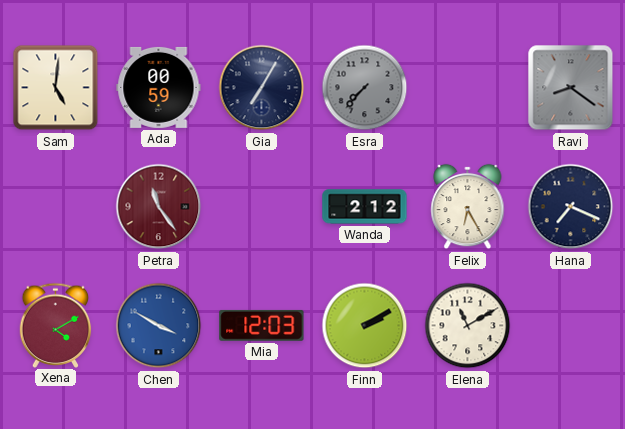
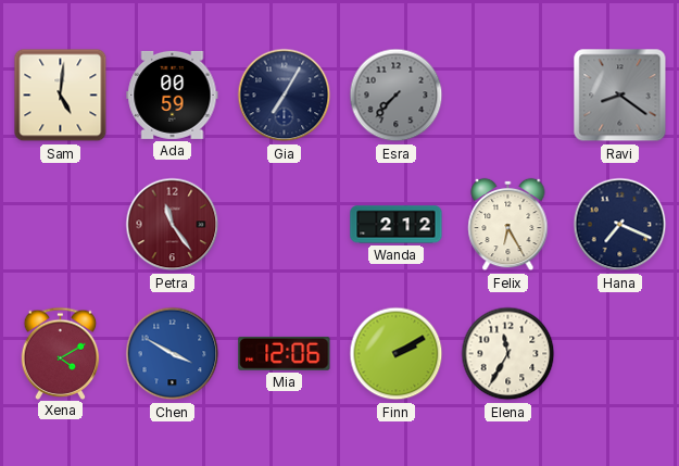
Mia: 12:03 -> 12:06 (285, 353)
Elena: 11:10 -> 11:35 (508, 354)
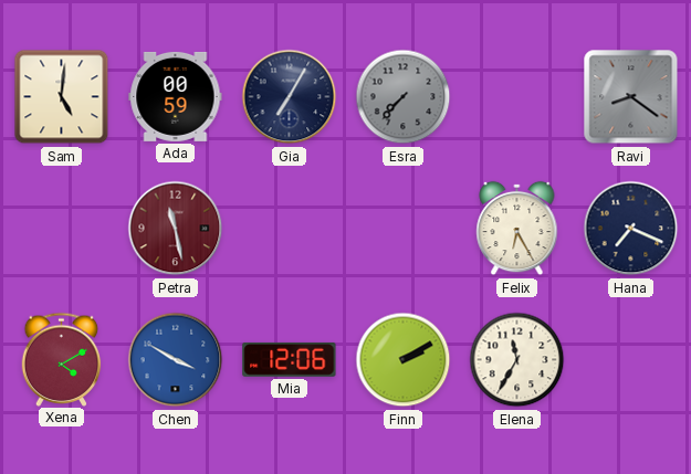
Petra: 11:24 -> 11:28 (176, 229)
Wanda: 2:12 -> none (397, 225)
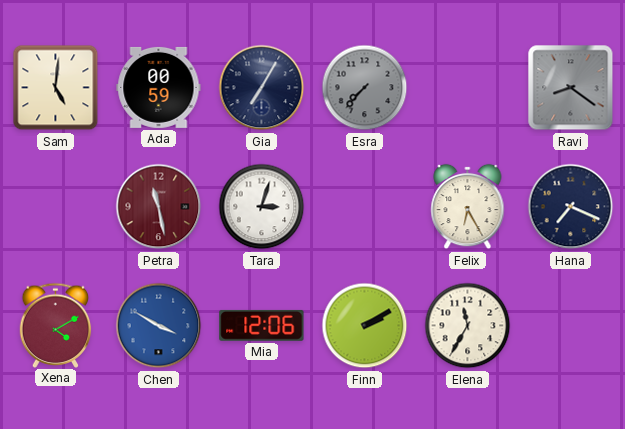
Tara: none -> 3:03 (262, 207)
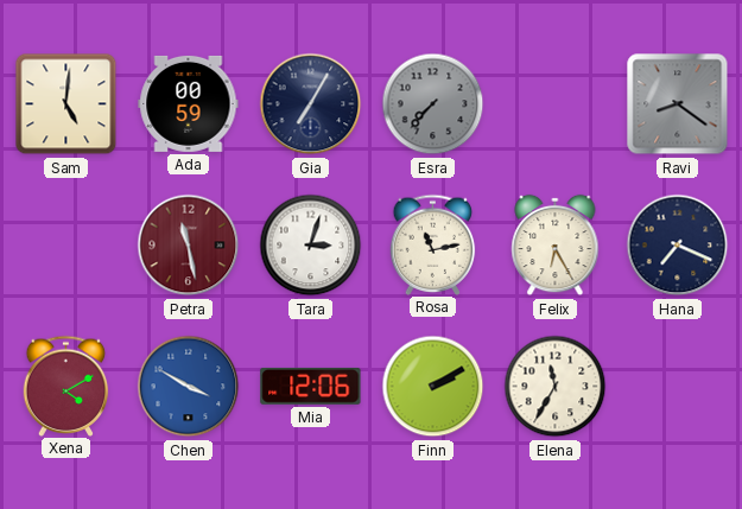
Rosa: none -> 11:13 (433, 244)
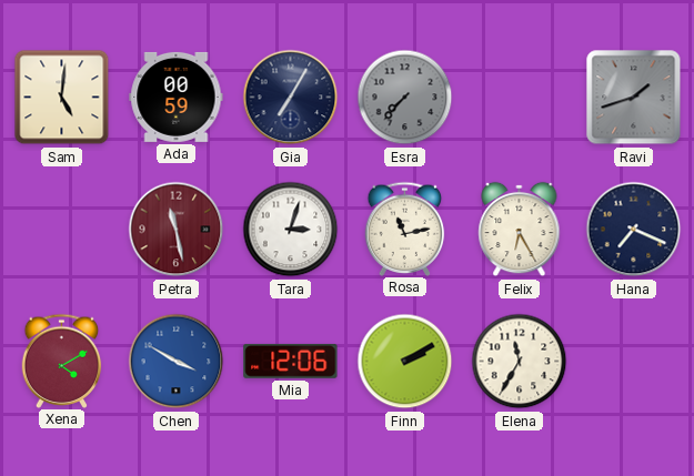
Ravi: 8:21 -> 1:42 (634, 98)
